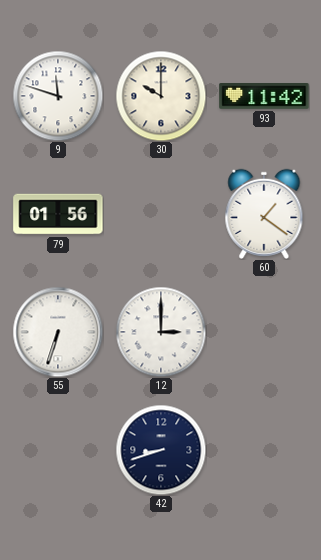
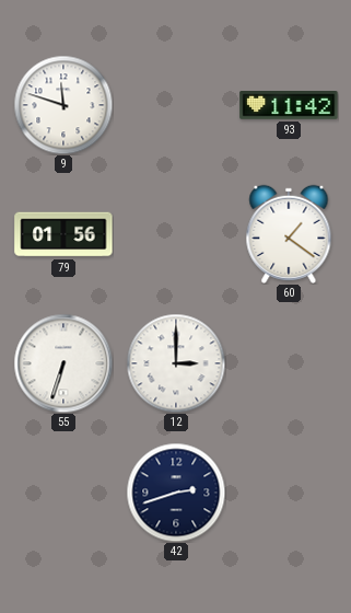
30: 10:00 -> none (161, 96)
42: 8:42 -> 2:42 (176, 493)
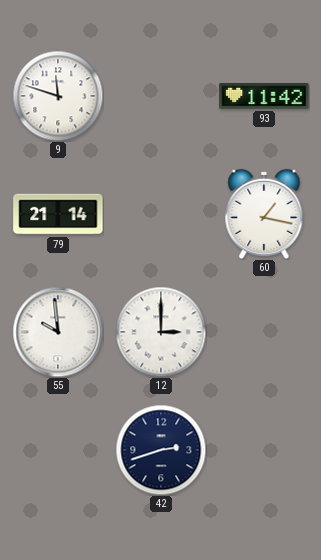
79: 01:56 -> 21:14 (58, 214)
60: 1:21 -> 1:17 (264, 214)
55: 6:33 -> 9:59 (58, 332)
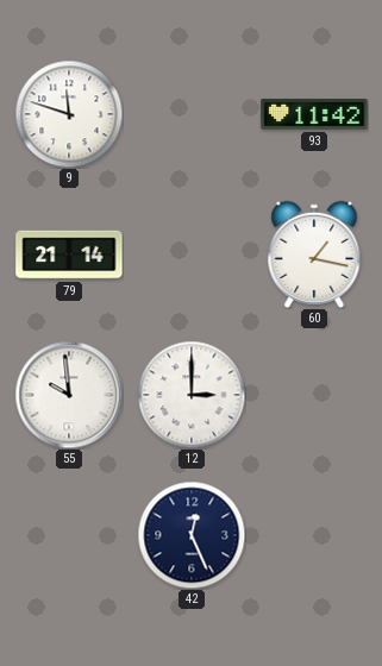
42: 2:42 -> 12:26 (192, 535)
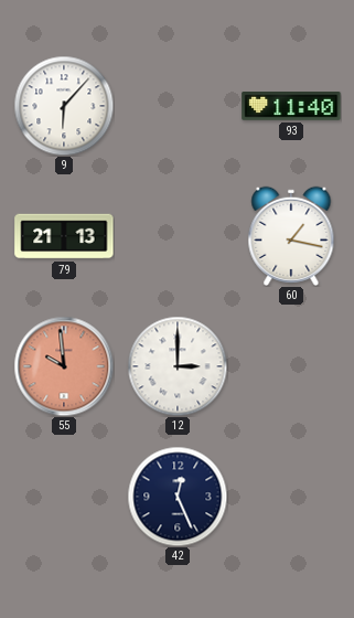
9: 11:48 -> 6:07 (64, 106)
93: 11:42 -> 11:40 (291, 107)
79: 21:14 -> 21:13 (64, 236)
55 dial: white -> salmon (64, 366)
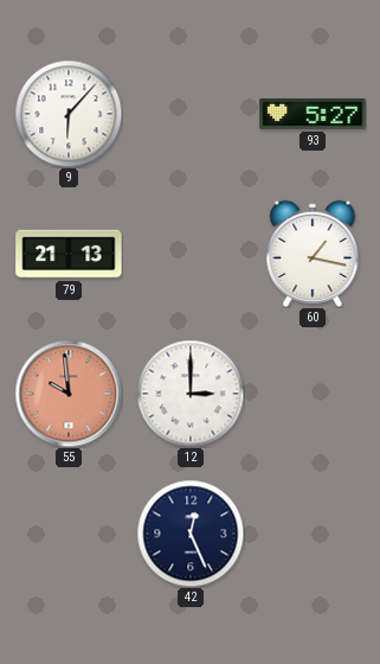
93: 11:40 -> 5:27 (313, 115)
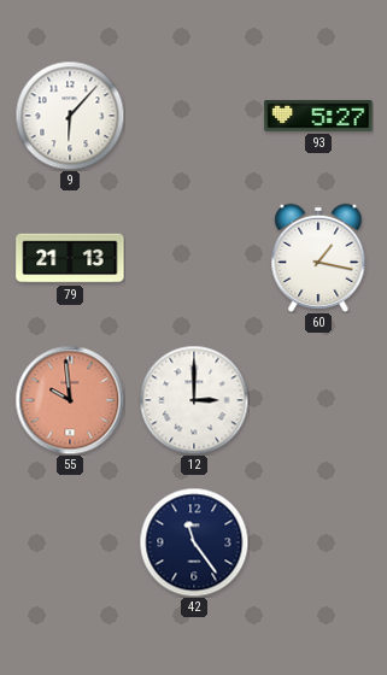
42: 12:26 -> 11:24 (194, 542)
